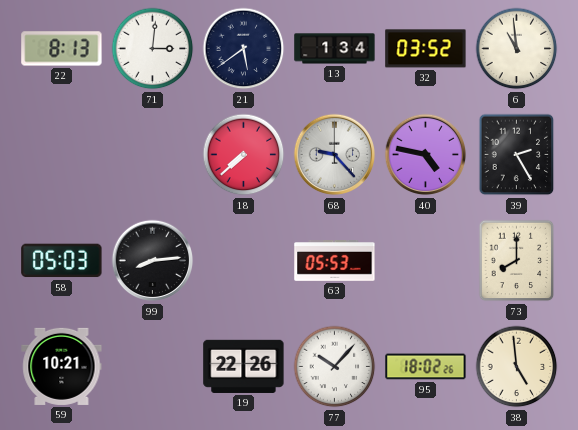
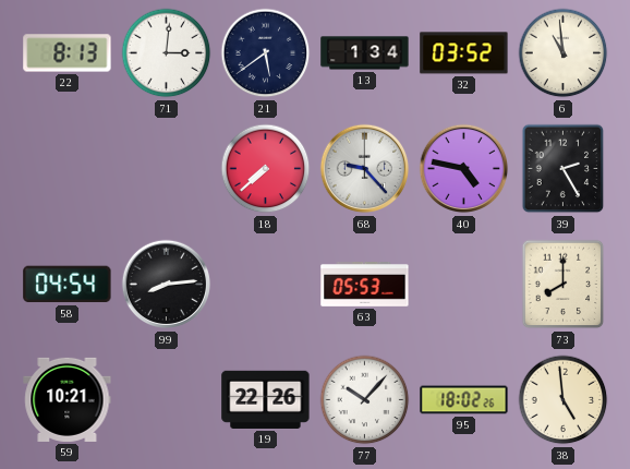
58: 05:03 -> 04:54 (68, 285)
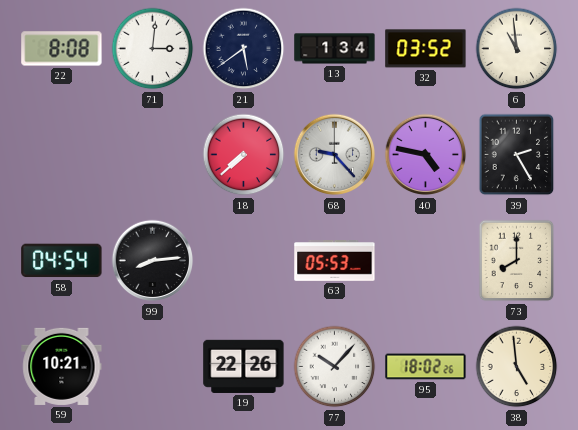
22: 8:13 -> 8:08 (62, 49)
